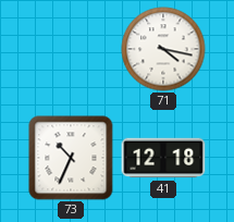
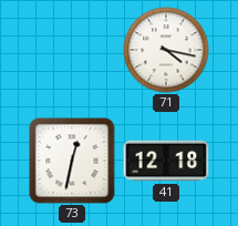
73: 10:34 -> 12:32 (72, 161)
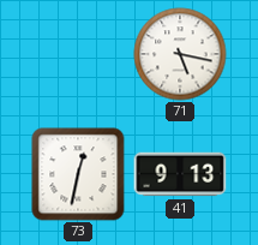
71: 4:17 -> 5:17 (180, 54)
41: 12:18 -> 9:13 (180, 174)
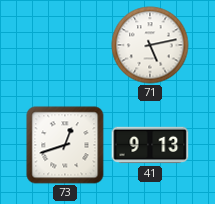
71: 5:17 -> 5:13 (150, 45)
73: 12:32 -> 12:42 (65, 145)
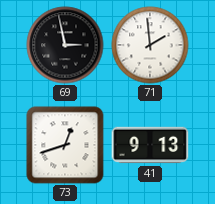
69: none -> 2:58 (65, 45)
71: 5:13 -> 1:59 (150, 45)
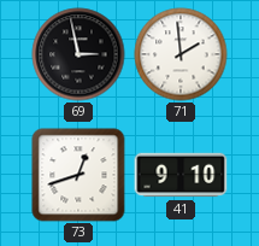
41: 9:13 -> 9:10 (181, 175)
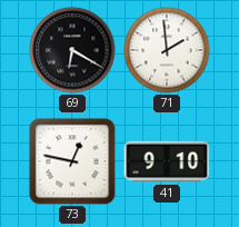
69: 2:58 -> 6:20 (72, 50)
73: 12:42 -> 12:47 (72, 161)
